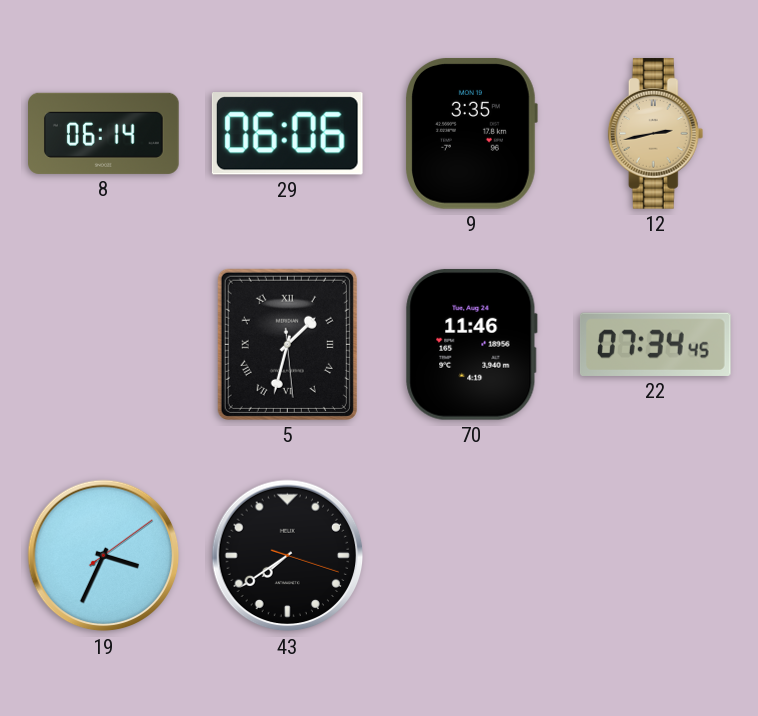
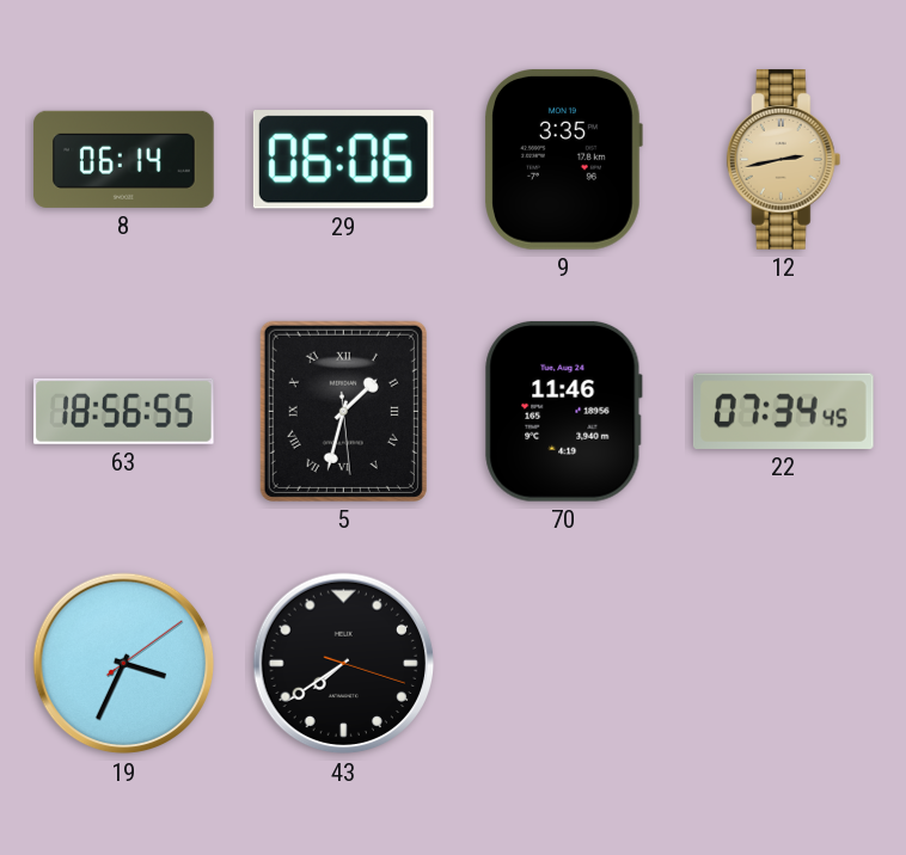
63: none -> 18:56 (124, 411)
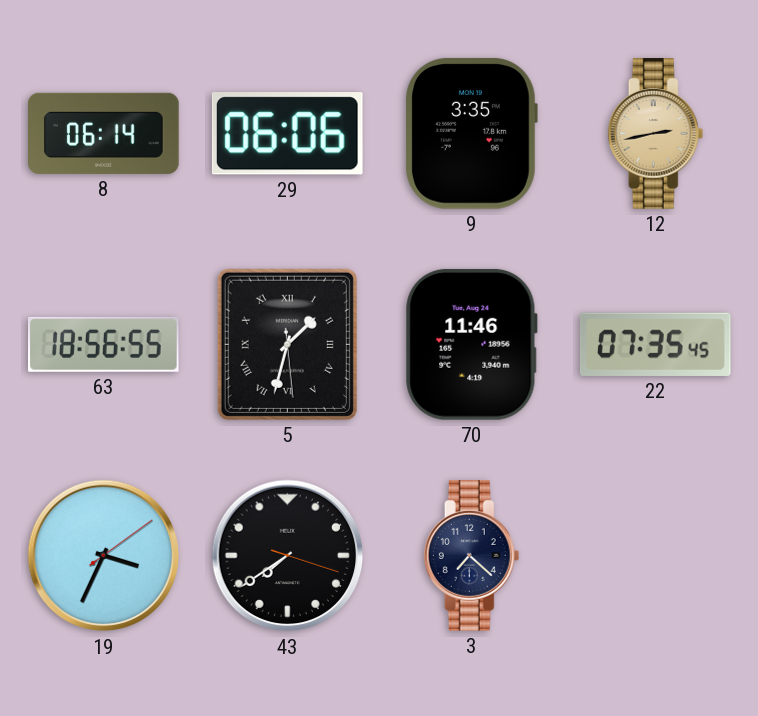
22: 07:34 -> 07:35 (655, 344)
3: none -> 7:22 (472, 556)
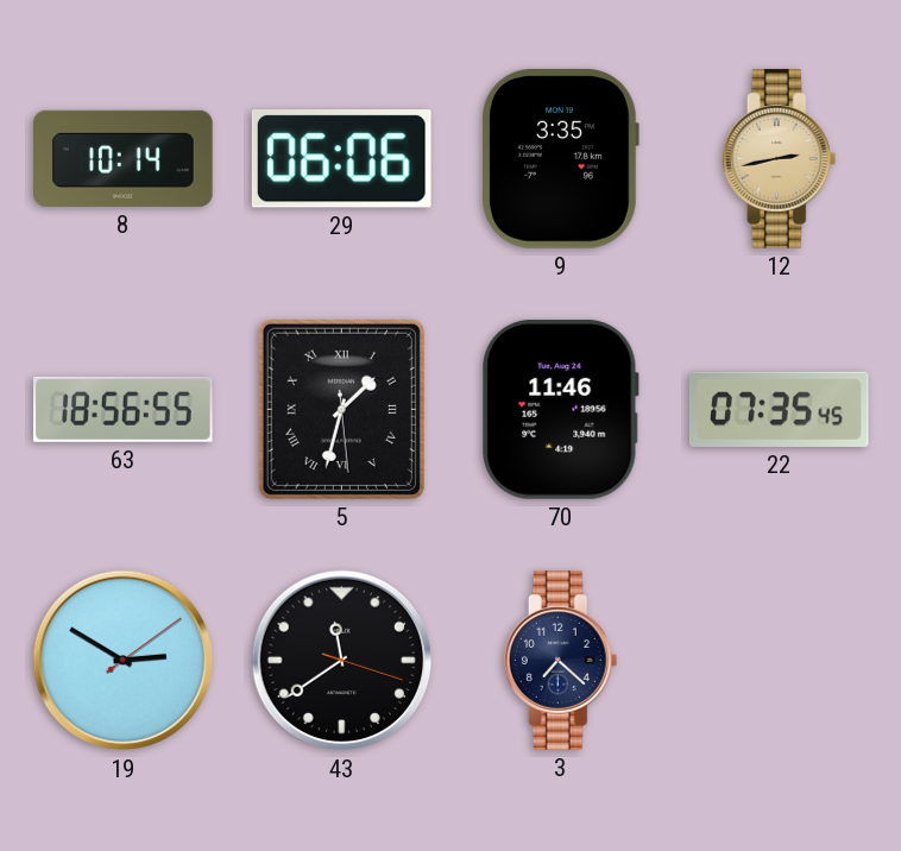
8: 06:14 -> 10:14 (124, 158)
19: 3:34 -> 2:50 (124, 661)
43: 7:39 -> 11:39 (342, 661)
